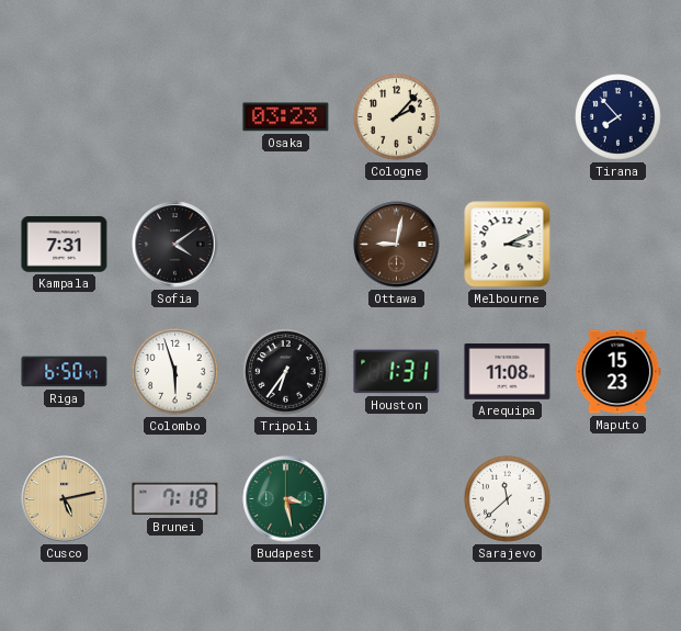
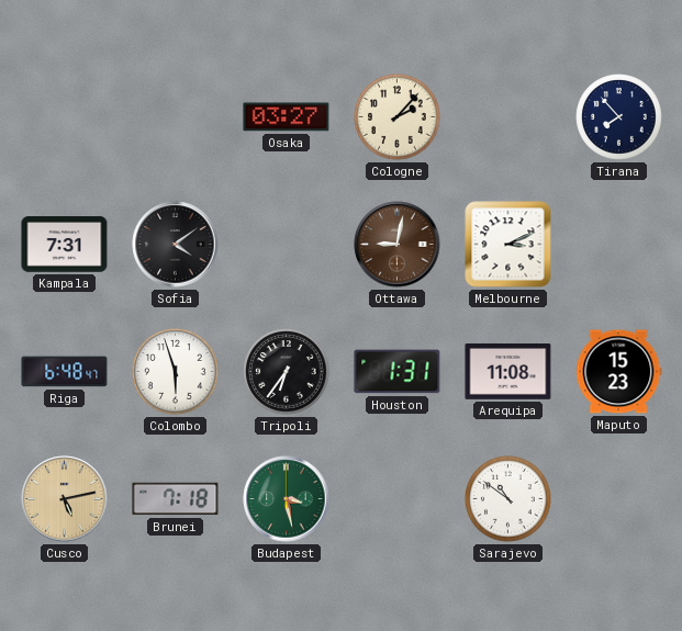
Osaka: 03:23 -> 03:27 (287, 117)
Riga: 6:50 -> 6:48 (65, 372)
Sarajevo: 11:38 -> 10:51 (508, 499)
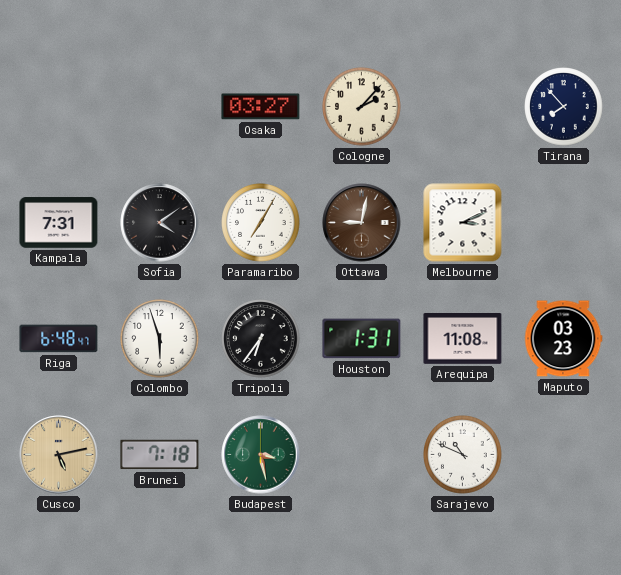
Paramaribo: none -> 7:05 (261, 223)
Maputo: 15:23 -> 03:23 (563, 339)
Sarajevo: 10:51 -> 10:49 (463, 455)
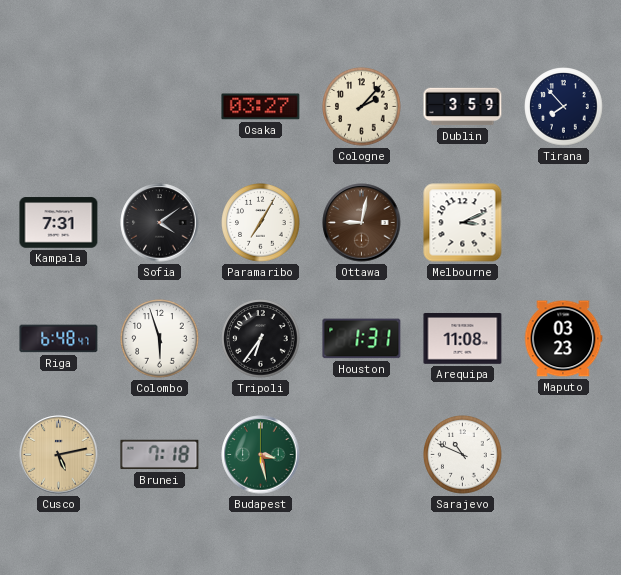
Dublin: none -> 3:59 (463, 107)
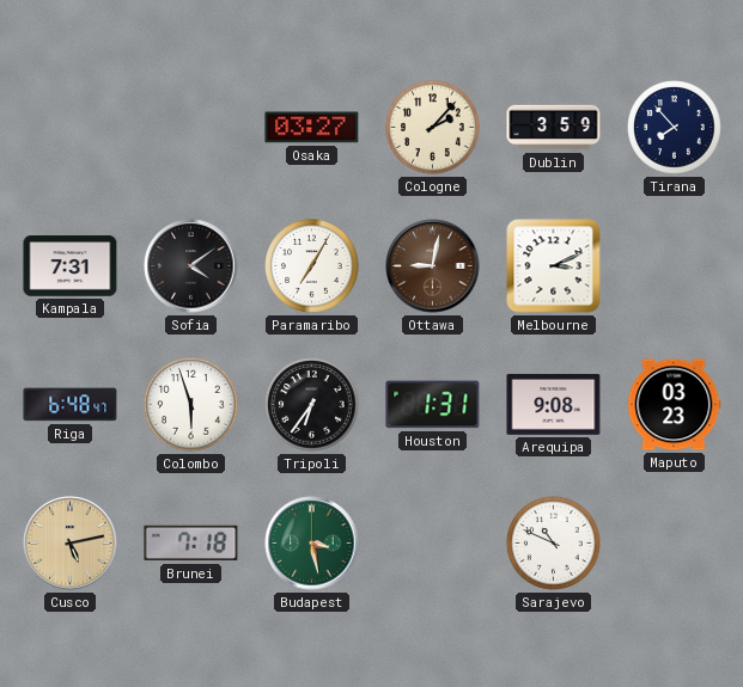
Arequipa: 11:08 -> 9:08 (554, 405)
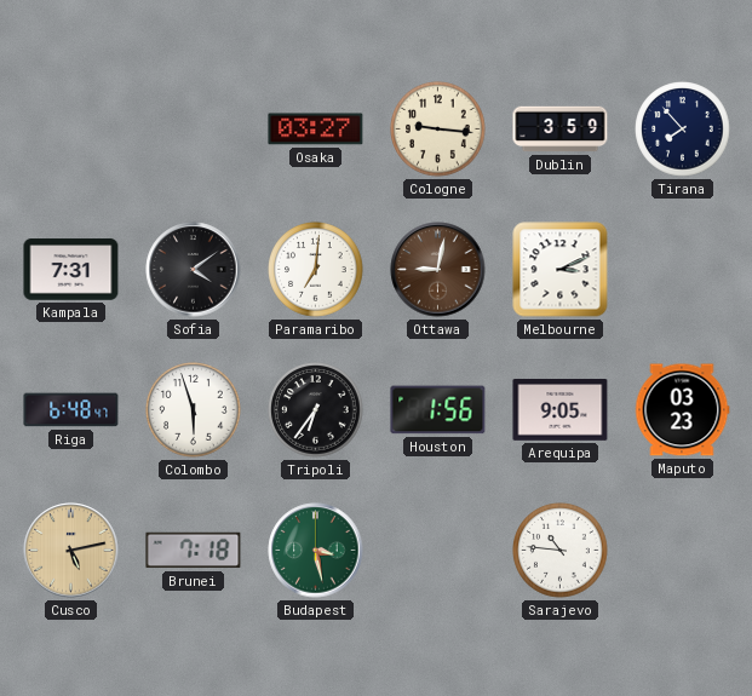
Cologne: 2:07 -> 9:16 (438, 130)
Paramaribo: 7:05 -> 7:01 (316, 270)
Houston: 1:31 -> 1:56 (438, 410)
Arequipa: 9:08 -> 9:05 (561, 410)
Sarajevo: 10:49 -> 10:46 (561, 551)
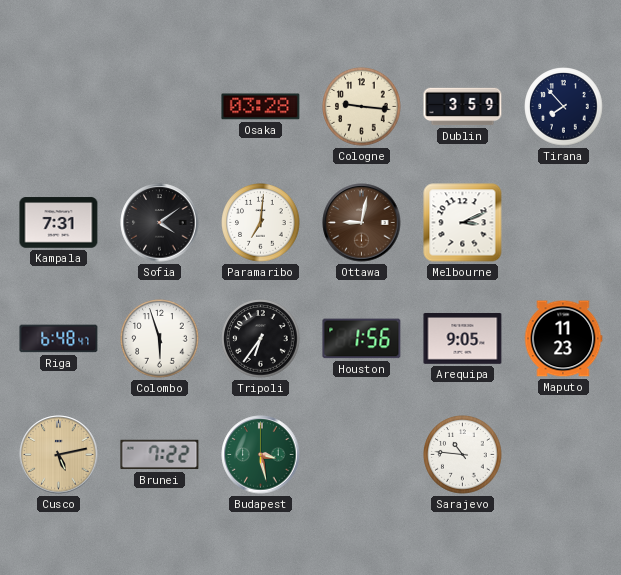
Osaka: 03:27 -> 03:28 (261, 107)
Maputo: 03:23 -> 11:23 (563, 339)
Brunei: 7:18 -> 7:22 (160, 455)
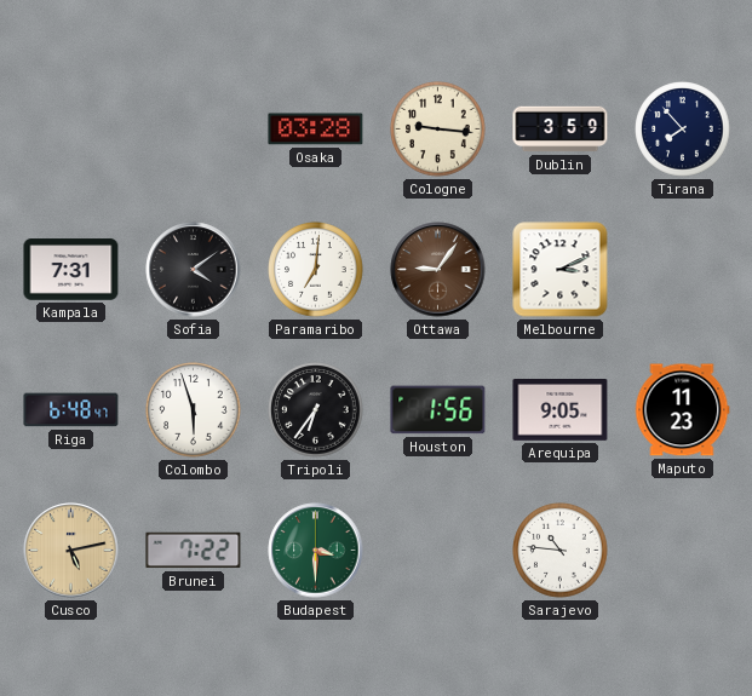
Ottawa: 9:02 -> 9:06 (438, 270)
Budapest: 3:28 -> 3:30 (316, 551)
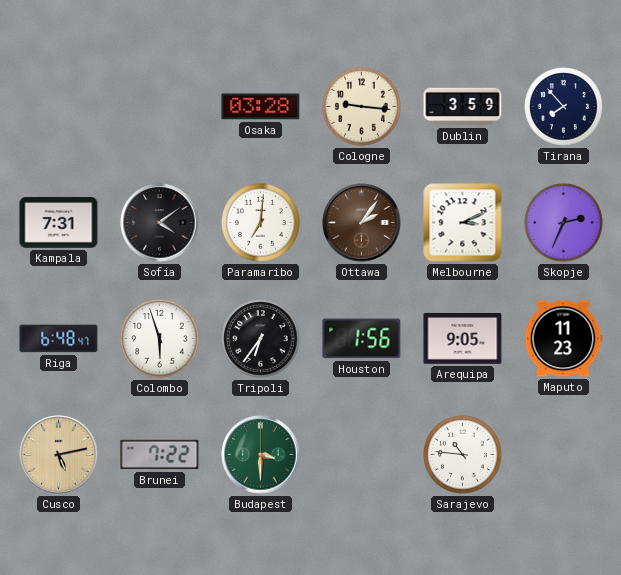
Ottawa: 9:06 -> 2:06 (362, 223)
Skopje: none -> 2:34 (564, 223)
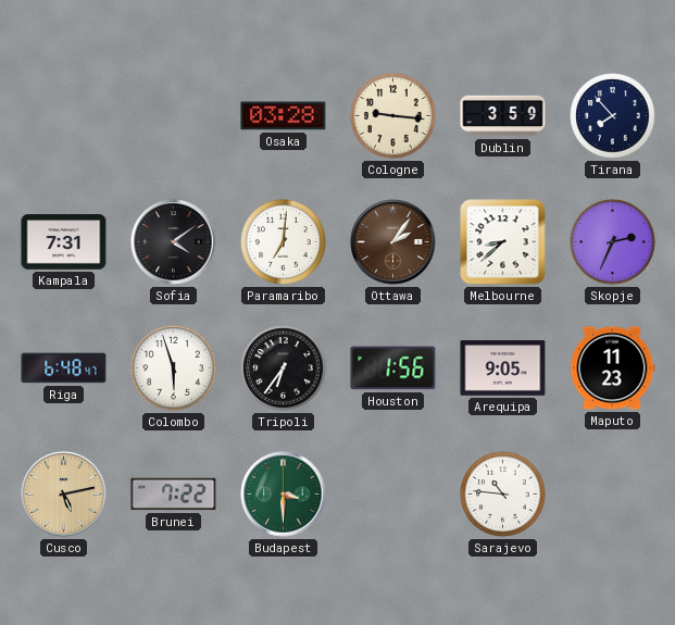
Melbourne: 3:11 -> 8:38 (503, 242)
